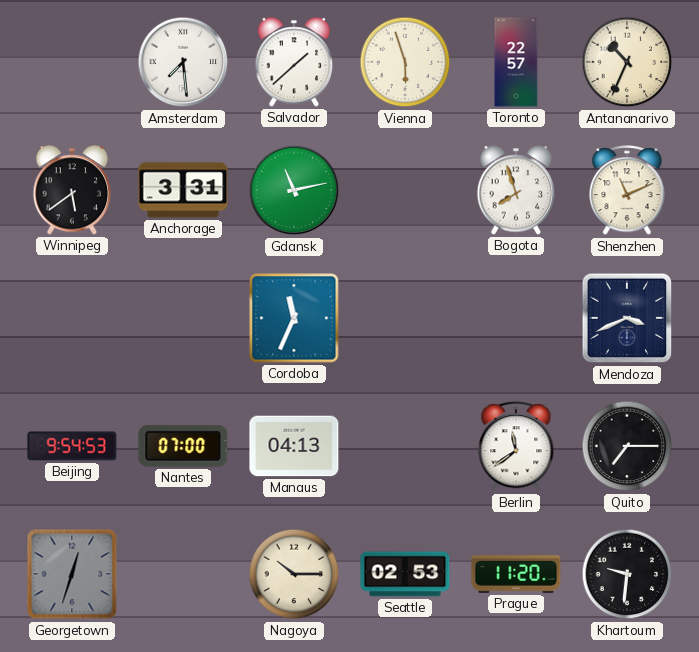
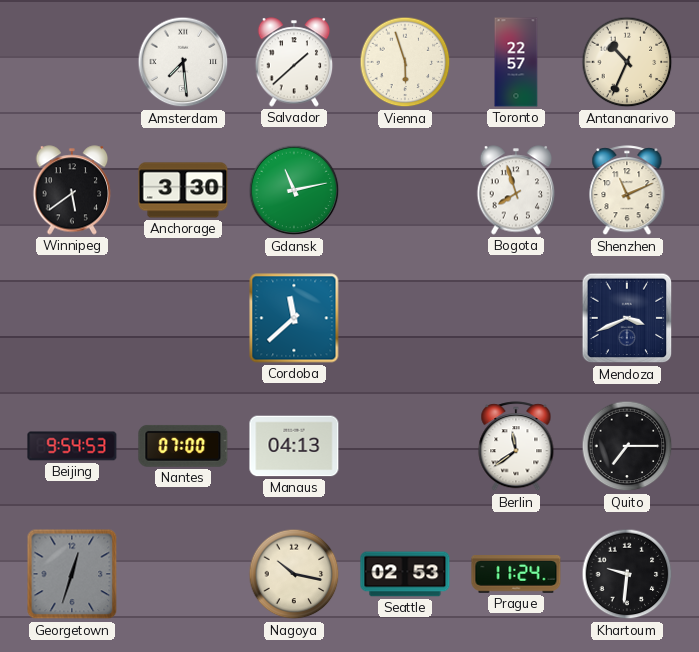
Anchorage: 3:31 -> 3:30 (183, 190)
Cordoba: 11:34 -> 11:38 (294, 318)
Nagoya: 10:15 -> 10:17 (294, 574)
Prague: 11:20 -> 11:24 (516, 574)
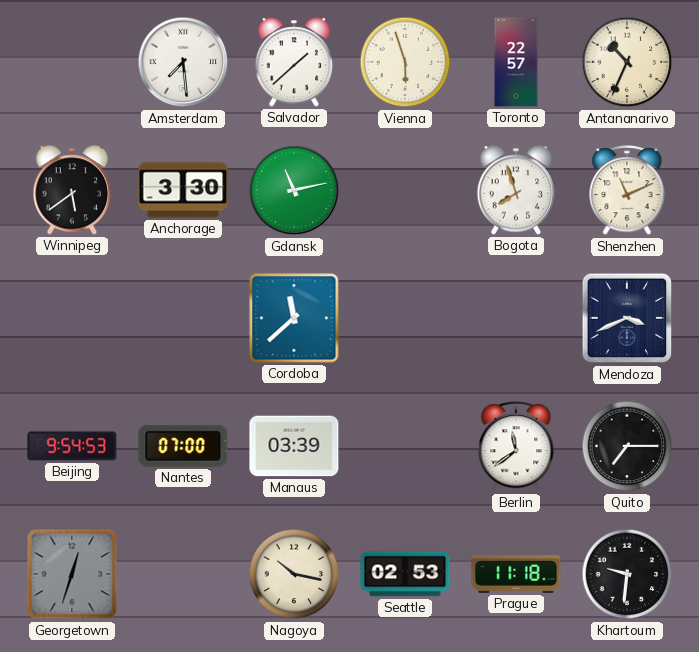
Manaus: 04:13 -> 03:39 (294, 446)
Prague: 11:24 -> 11:18 (516, 574)
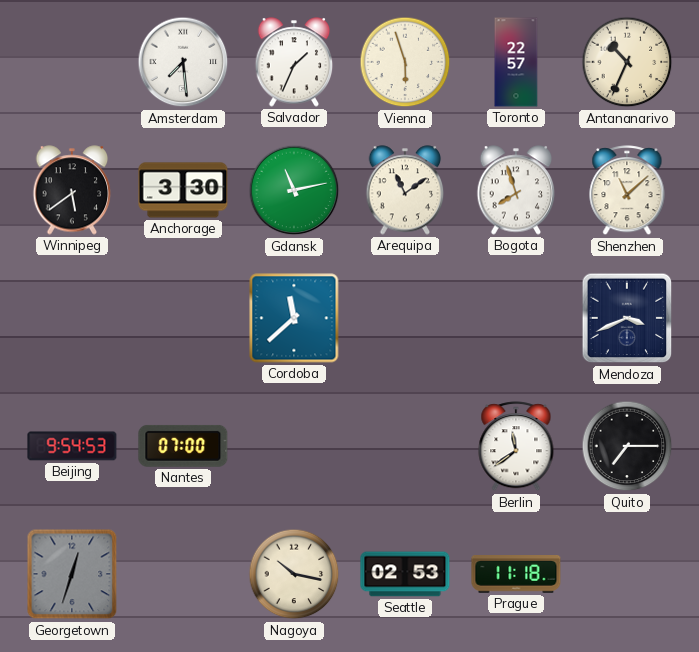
Salvador: 1:38 -> 1:34 (294, 62)
Arequipa: none -> 11:09 (405, 190)
Shenzhen: 11:11 -> 11:08 (627, 191)
Manaus: 03:39 -> none (294, 446)
Khartoum: 9:31 -> none (627, 574)
